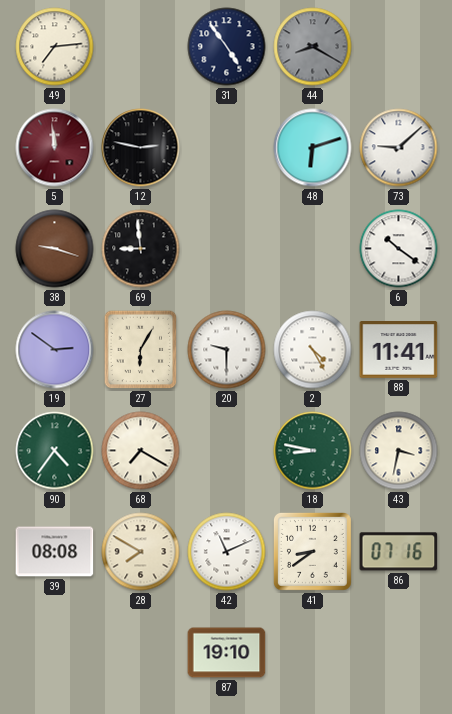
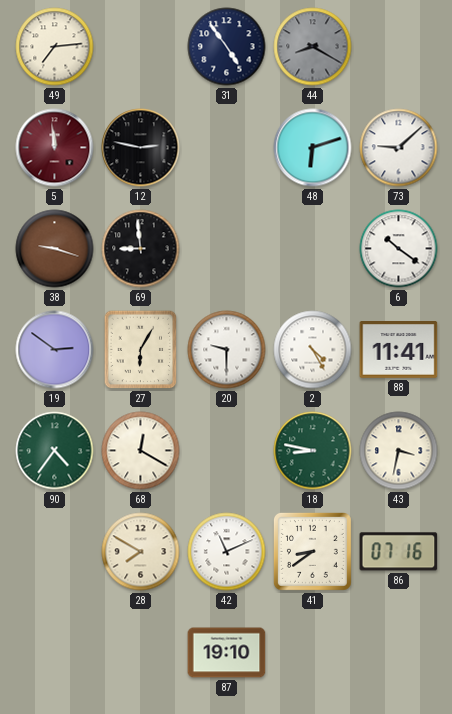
68: 7:20 -> 12:20 (141, 451)
39: 08:08 -> none (55, 552)
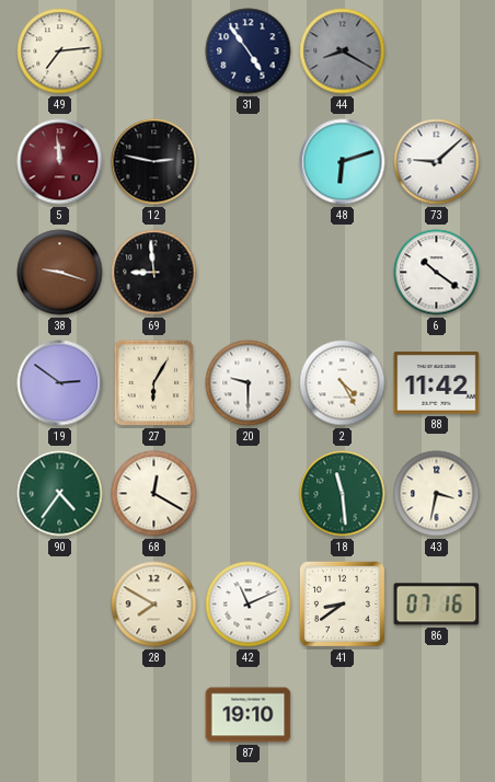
88: 11:41 -> 11:42 (437, 383)
18: 8:47 -> 11:29 (343, 494)
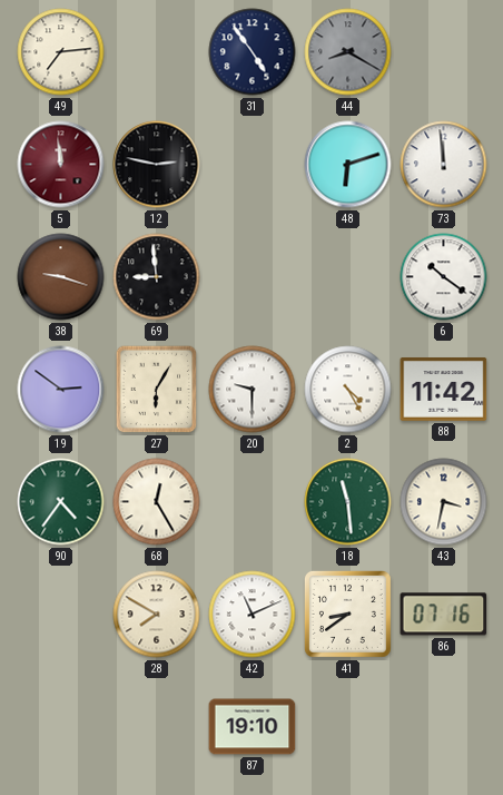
73: 9:08 -> 11:59 (444, 165)
68: 12:20 -> 12:25 (157, 502)
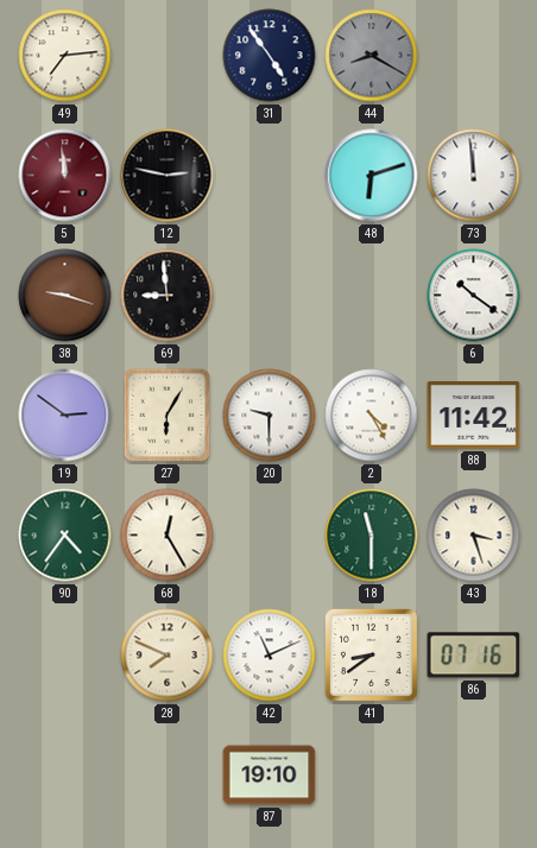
18: 11:29 -> 11:30 (372, 536)
43: 3:32 -> 3:27 (474, 536)
28: 7:50 -> 7:49 (168, 656)
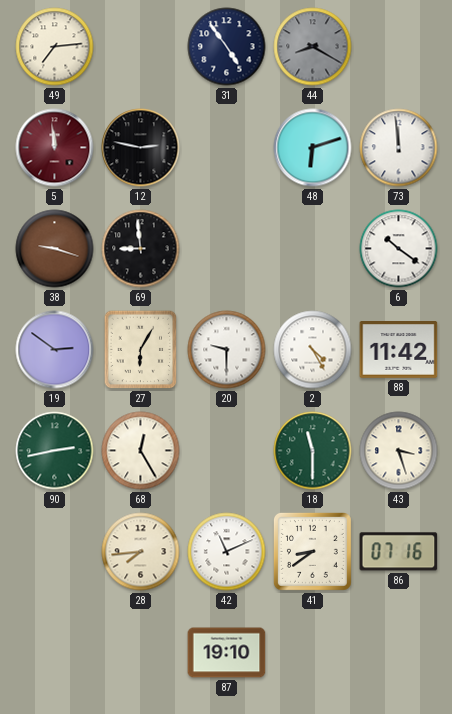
90: 4:36 -> 2:43 (55, 451)
28: 7:49 -> 7:44 (141, 552)
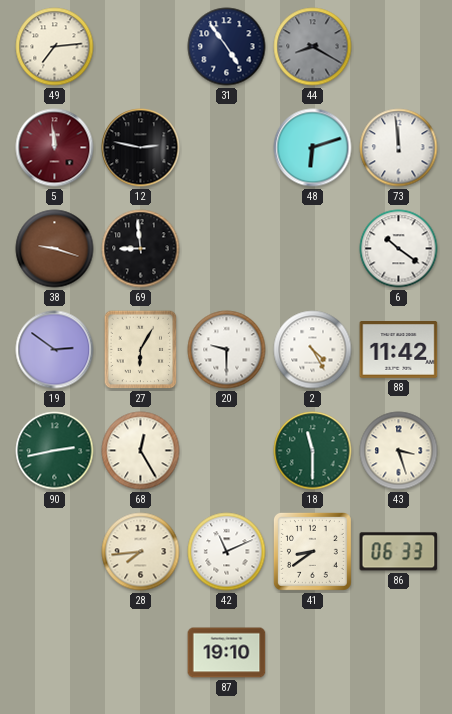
86: 07:16 -> 06:33 (399, 552)
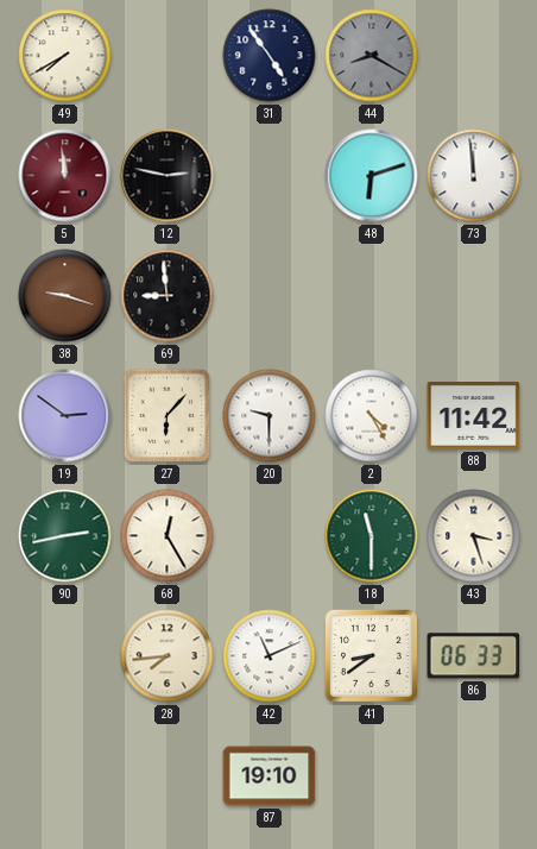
49: 7:14 -> 7:40 (65, 56)
6: 10:21 -> none (399, 249)
27: 6:05 -> 6:07 (168, 416)
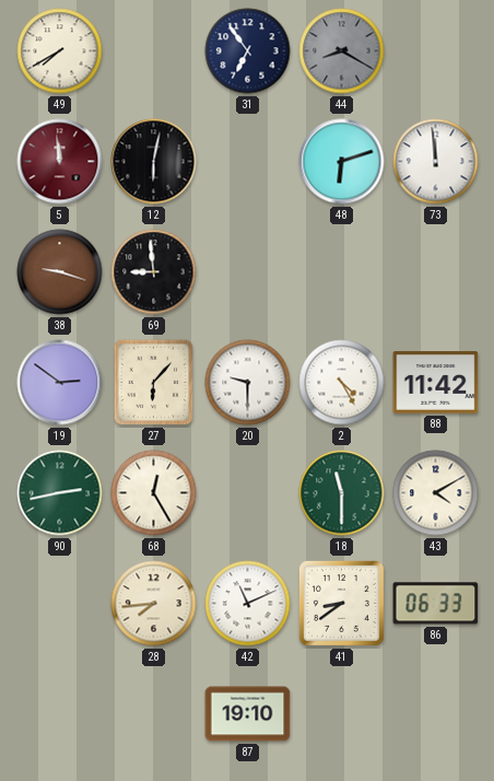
31: 4:54 -> 6:54 (248, 51)
12: 2:47 -> 6:02 (154, 162)
43: 3:27 -> 4:10 (436, 493)
